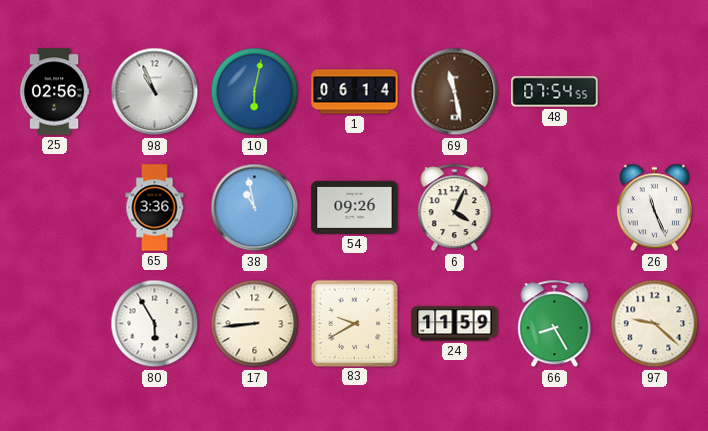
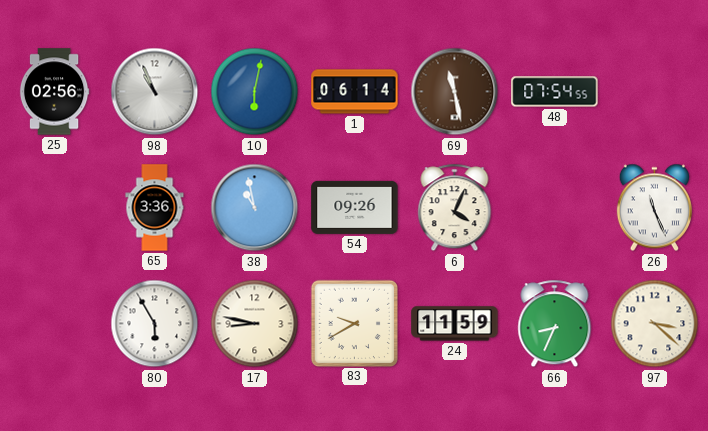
17: 8:44 -> 8:47 (255, 324)
66: 8:25 -> 8:34 (555, 324)
97: 9:22 -> 3:22 (655, 324)
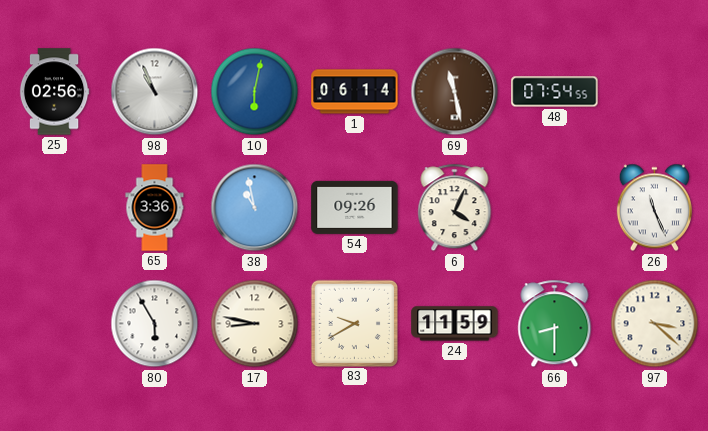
66: 8:34 -> 8:30 (555, 324)
